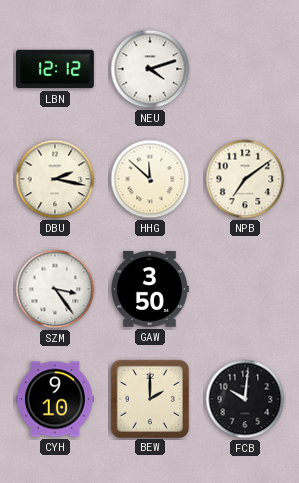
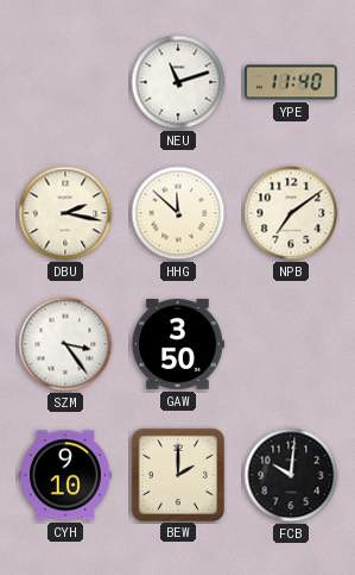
LBN: 12:12 -> none (56, 69)
NEU: 4:12 -> 11:12 (178, 82)
YPE: none -> 11:40 (291, 82)
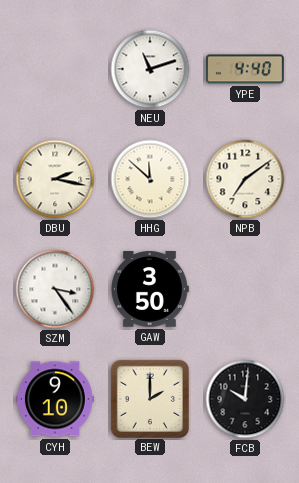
YPE: 11:40 -> 4:40 (245, 69)
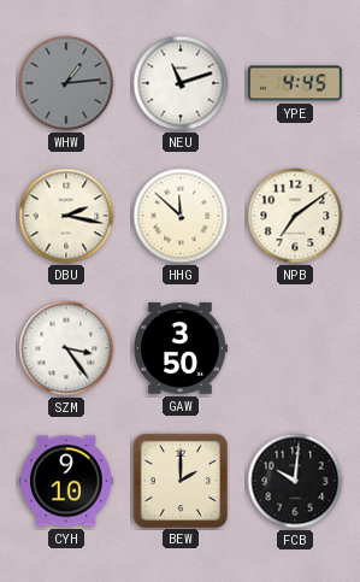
WHW: none -> 1:14 (66, 83)
YPE: 4:40 -> 4:45 (295, 83)
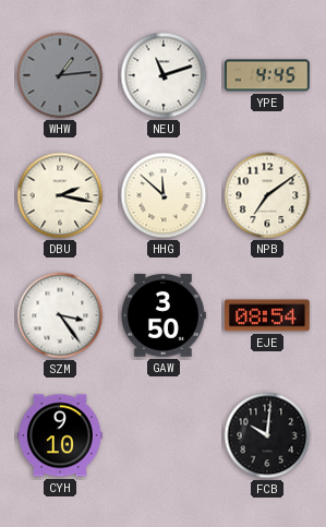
EJE: none -> 08:54 (267, 315)
BEW: 2:00 -> none (179, 480)
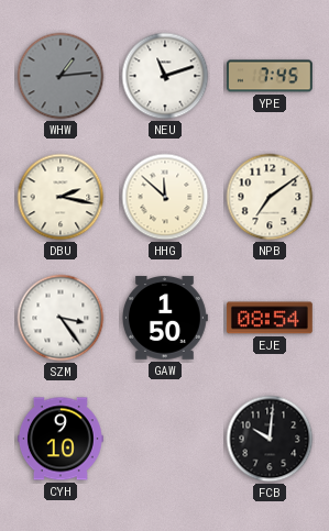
YPE: 4:45 -> 7:45 (270, 76)
GAW: 3:50 -> 1:50 (165, 318)
